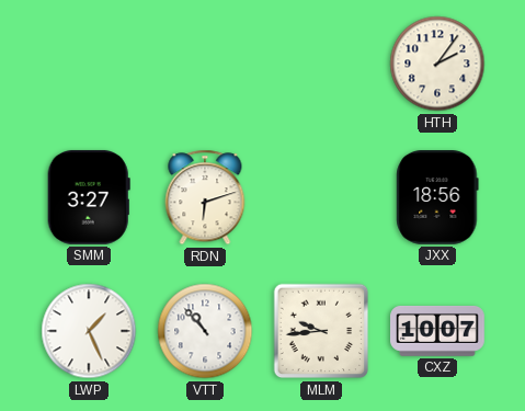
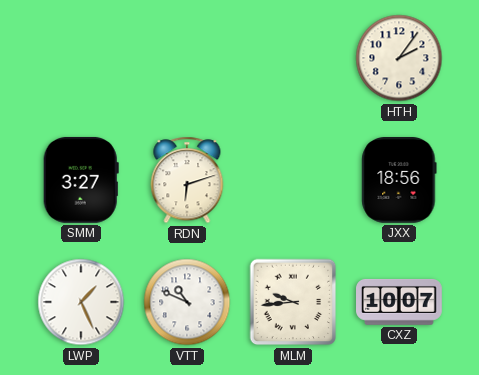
VTT: 10:53 -> 10:49 (187, 302)
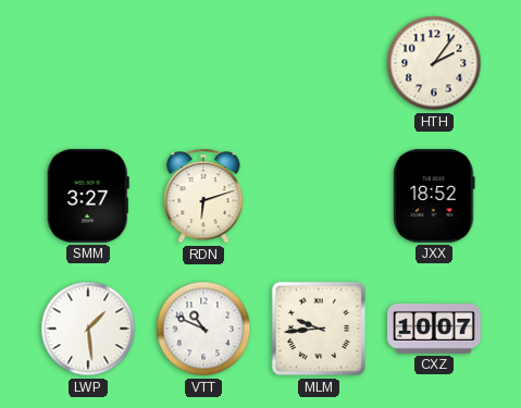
JXX: 18:56 -> 18:52 (434, 197)
LWP: 1:26 -> 1:29 (88, 329)
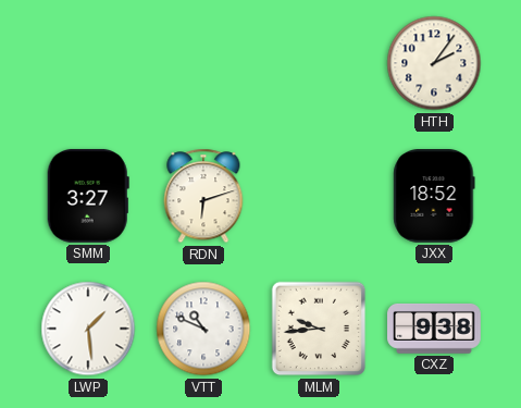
CXZ: 10:07 -> 9:38 (435, 329)
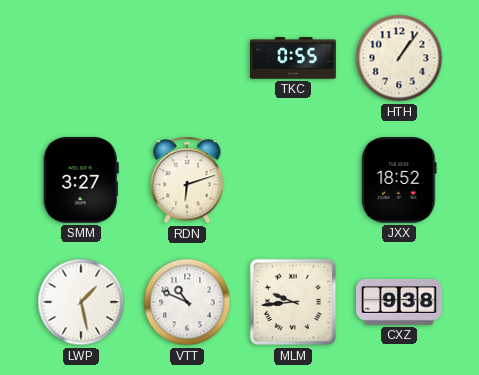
TKC: none -> 0:55 (293, 58)
HTH: 2:06 -> 1:06 (399, 58)
LWP: 1:29 -> 1:28 (81, 302)
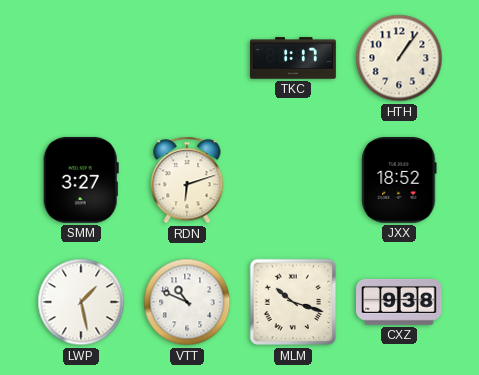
TKC: 0:55 -> 1:17 (293, 58)
MLM: 9:44 -> 10:18 (293, 302)
